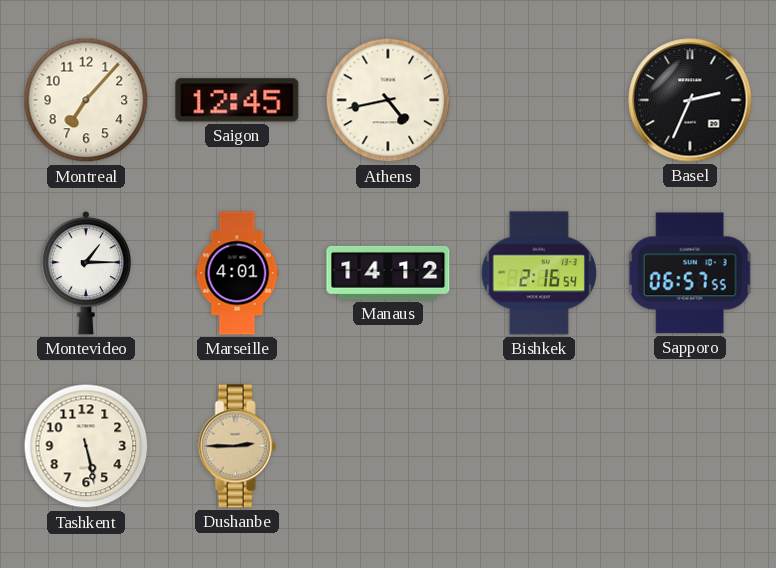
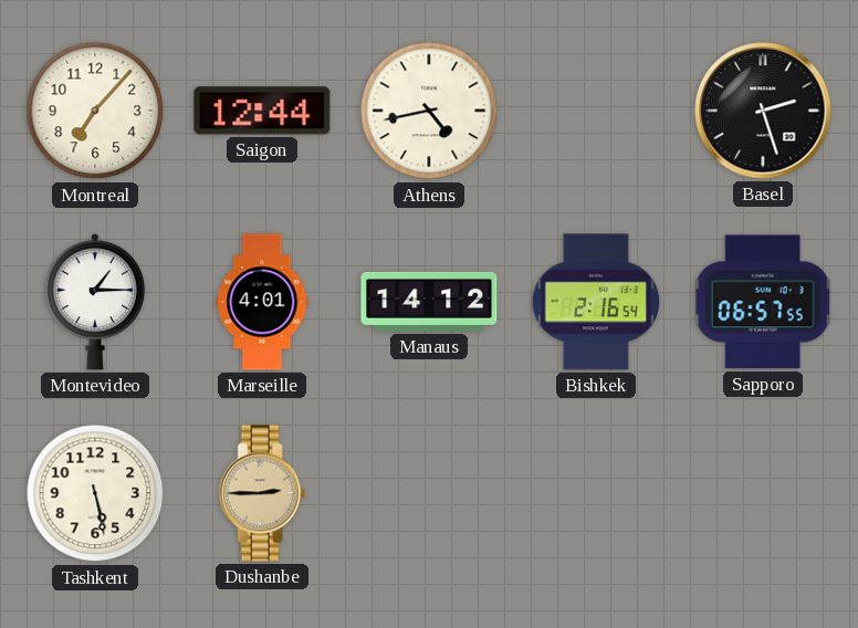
Saigon: 12:45 -> 12:44 (262, 111)
Basel: 2:34 -> 2:27 (763, 111)
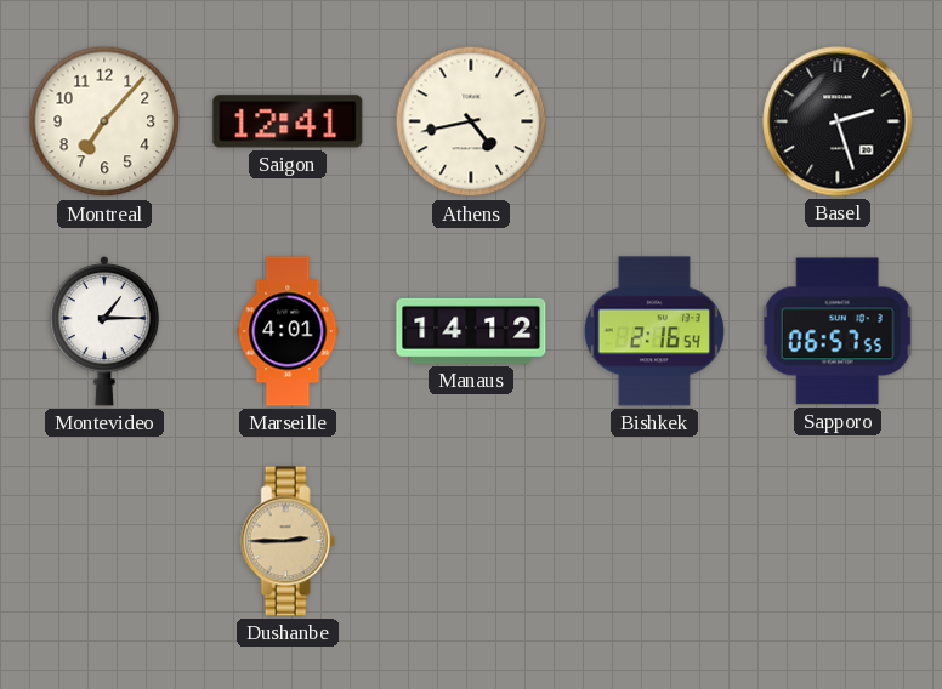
Saigon: 12:44 -> 12:41 (288, 121)
Tashkent: 5:28 -> none (95, 493)
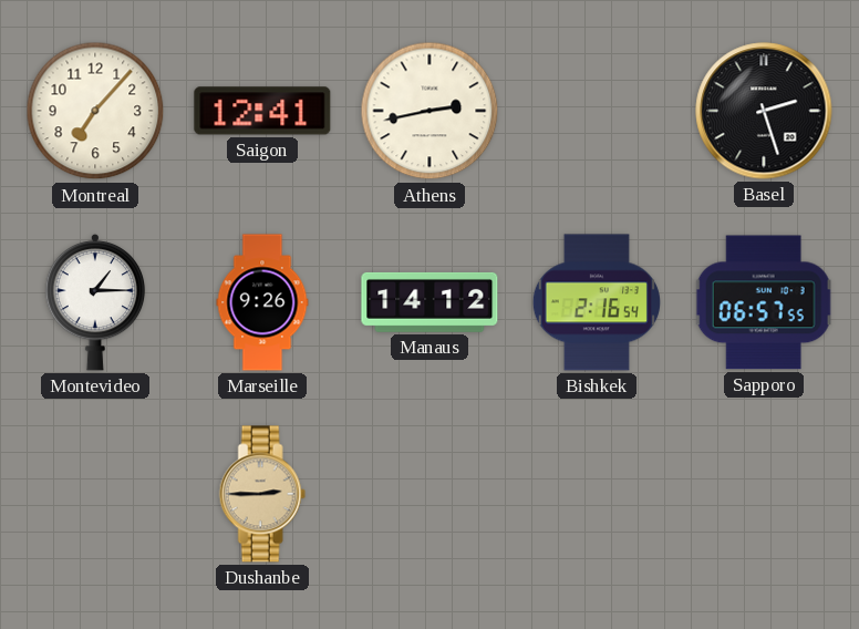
Athens: 4:43 -> 2:43 (429, 111)
Marseille: 4:01 -> 9:26 (262, 302)
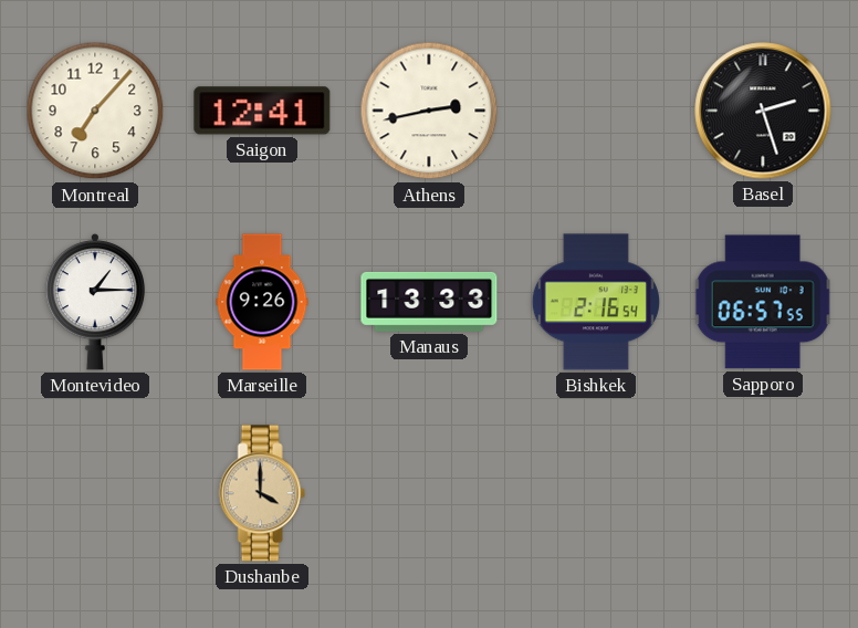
Manaus: 14:12 -> 13:33 (429, 302)
Dushanbe: 2:45 -> 4:00 (262, 493)
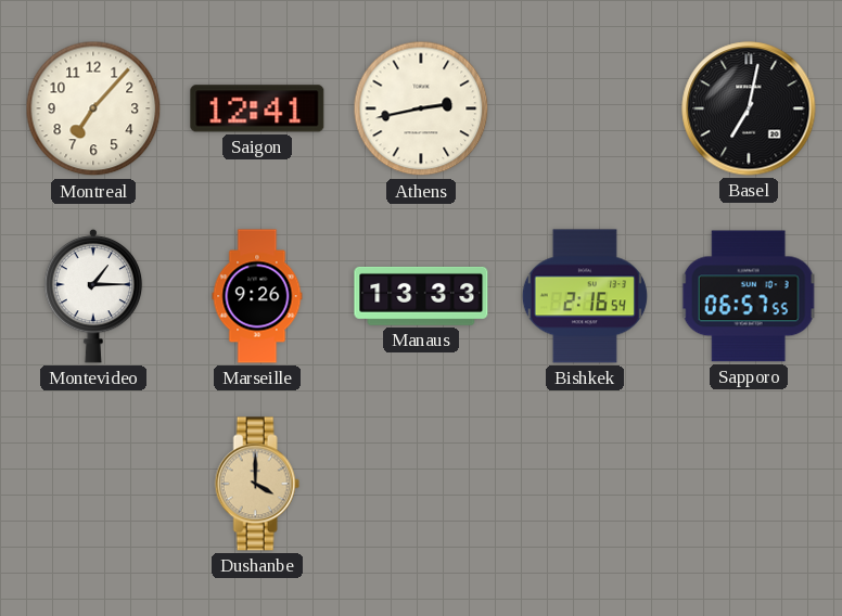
Basel: 2:27 -> 7:02 (749, 108)
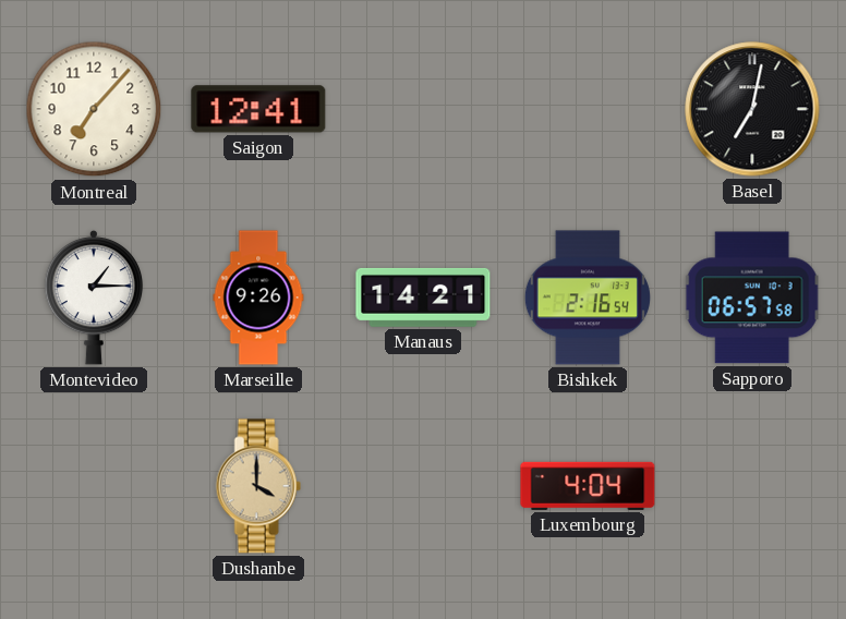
Athens: 2:43 -> none (421, 108)
Manaus: 13:33 -> 14:21 (423, 298)
Sapporo: 06:57:55 -> 06:57:58 (752, 298)
Luxembourg: none -> 4:04 (588, 486)
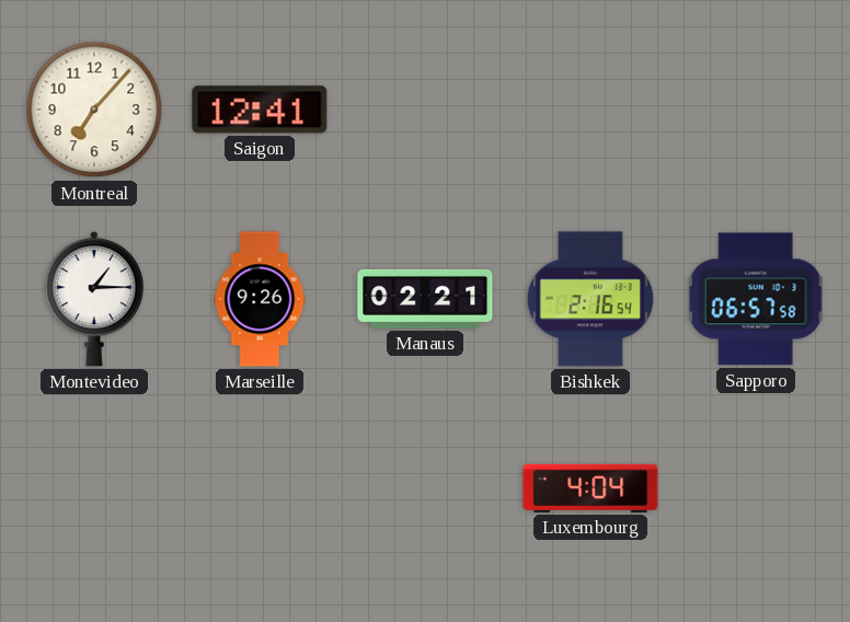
Basel: 7:02 -> none (752, 109)
Manaus: 14:21 -> 02:21 (425, 299)
Dushanbe: 4:00 -> none (258, 486)
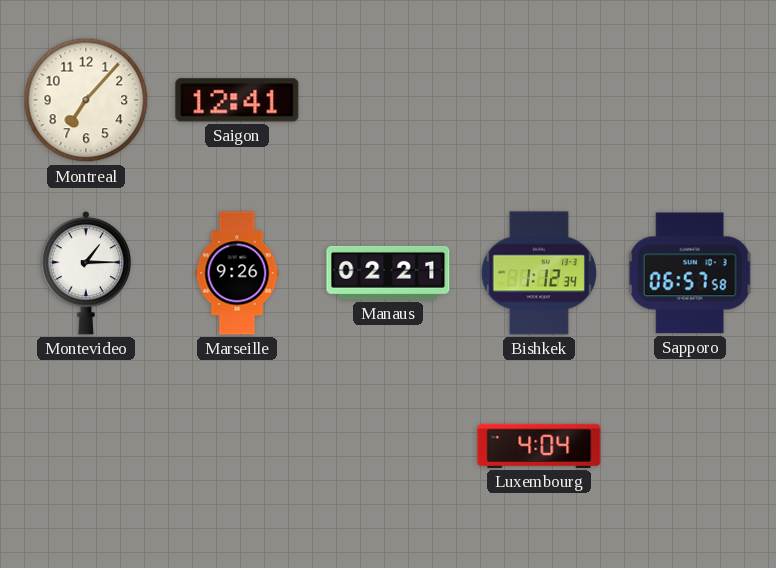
Bishkek: 2:16 -> 1:12 (539, 273)
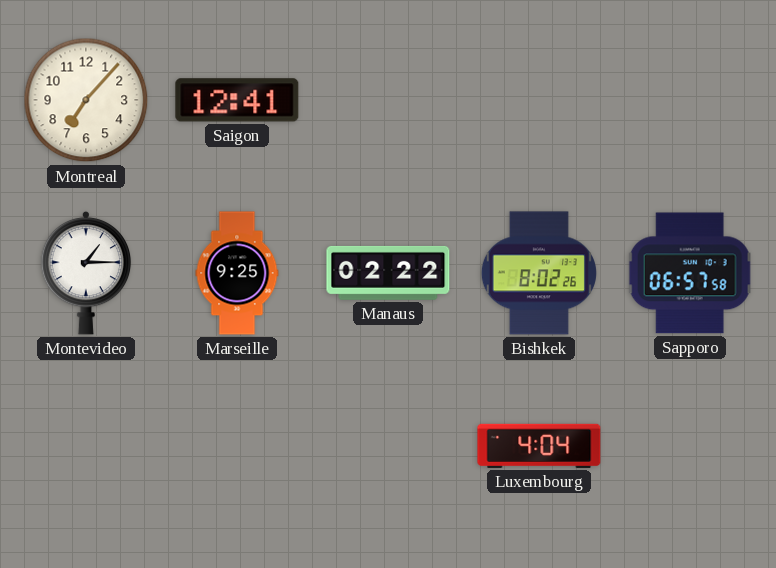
Marseille: 9:26 -> 9:25 (237, 273)
Manaus: 02:21 -> 02:22 (388, 273)
Bishkek: 1:12 -> 8:02 (539, 273)
